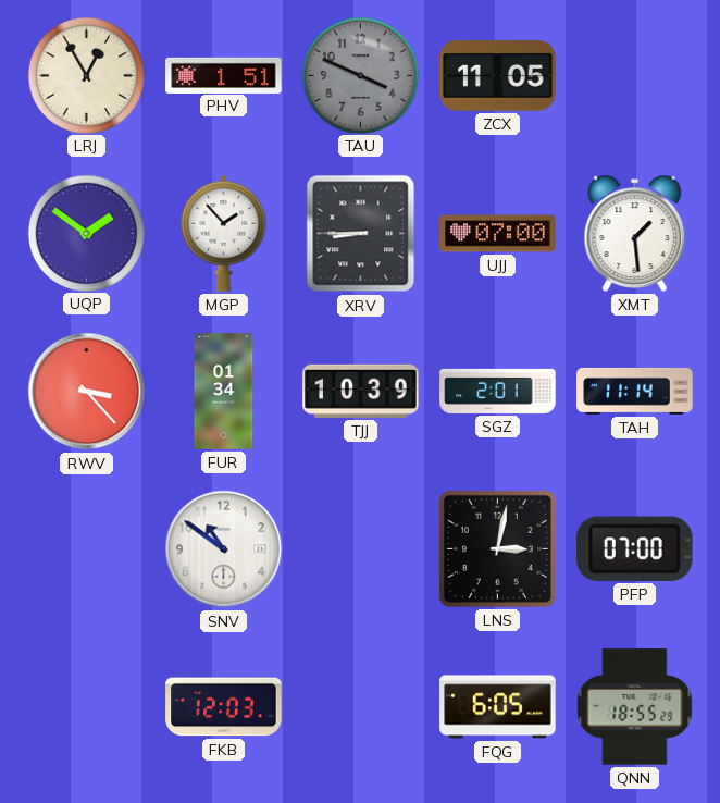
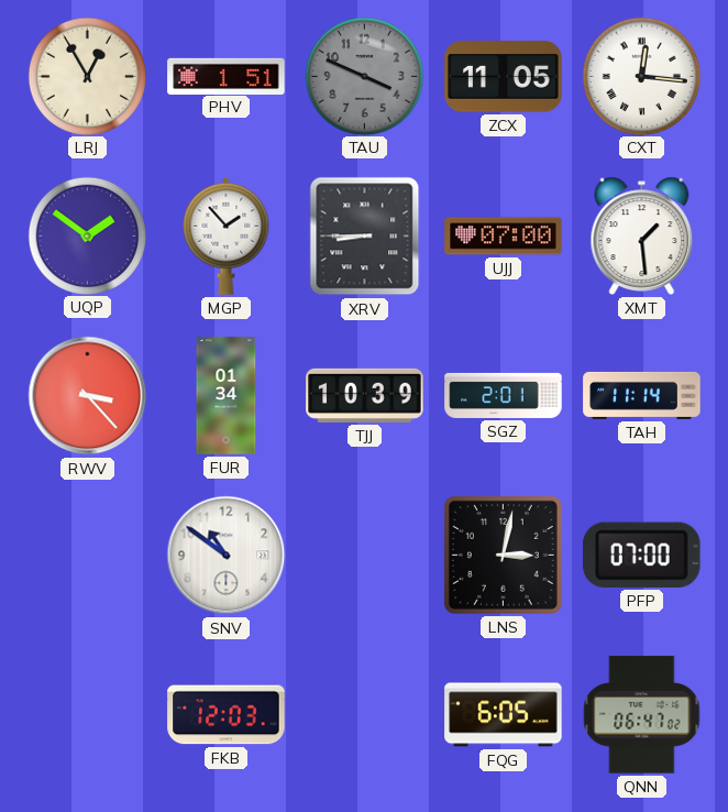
CXT: none -> 12:16 (641, 76)
QNN: 18:55 -> 06:47 (642, 715)
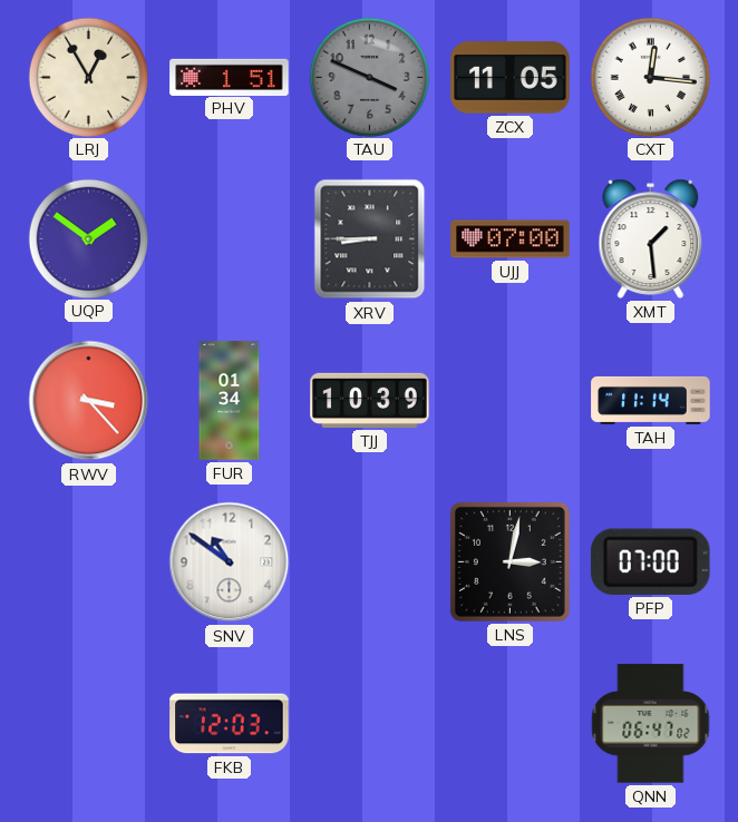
MGP: 1:53 -> none (227, 235)
SGZ: 2:01 -> none (504, 395)
FQG: 6:05 -> none (504, 715)
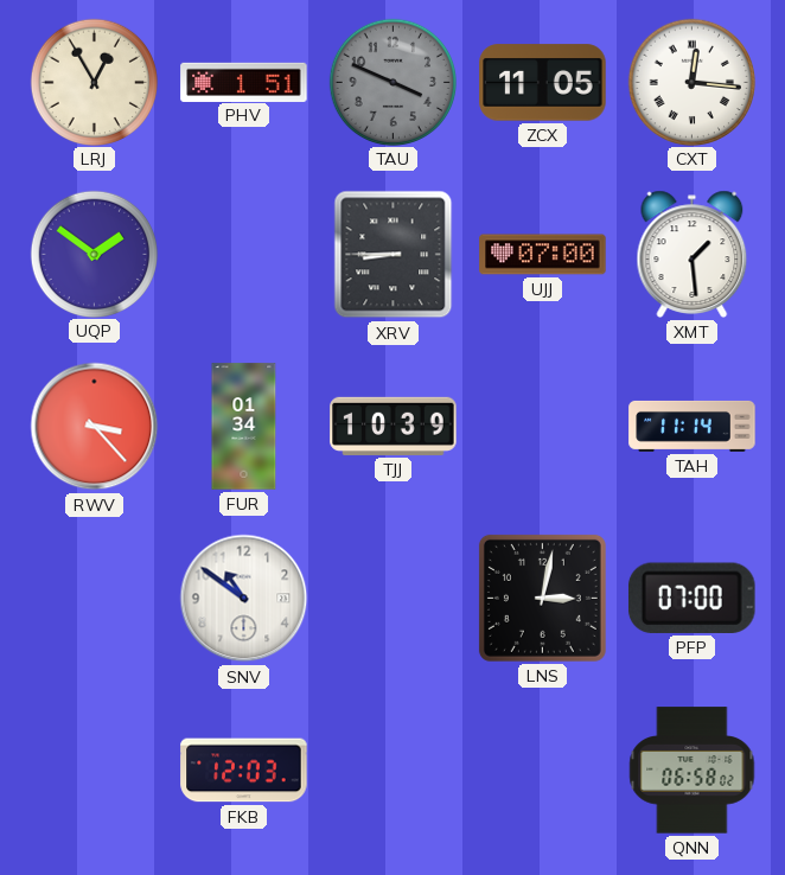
QNN: 06:47 -> 06:58 (693, 771)
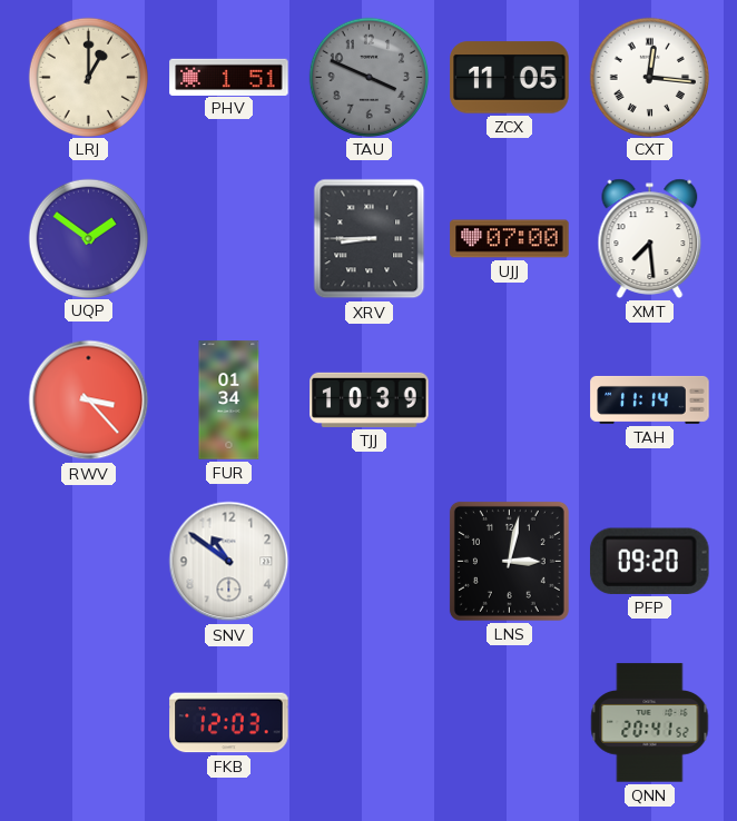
LRJ: 12:55 -> 1:00 (88, 77)
XMT: 1:29 -> 7:29 (650, 238)
PFP: 07:00 -> 09:20 (649, 561)
QNN: 06:58 -> 20:41 (650, 723)
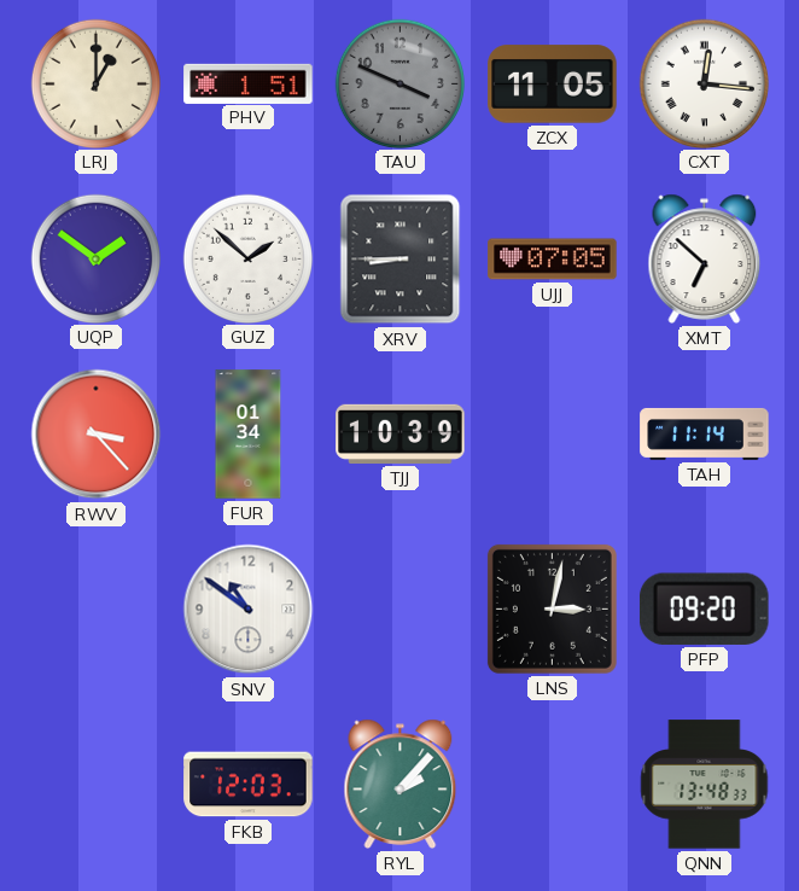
GUZ: none -> 1:52 (247, 258)
UJJ: 07:00 -> 07:05 (553, 260)
XMT: 7:29 -> 6:52 (705, 258)
RYL: none -> 2:07 (401, 784)
QNN: 20:41 -> 13:48 (705, 785)
